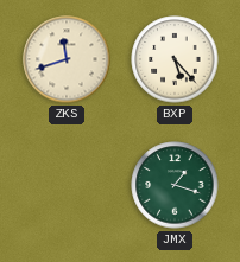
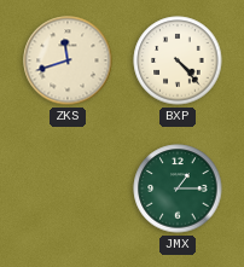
BXP: 5:23 -> 4:23 (178, 60)
JMX: 1:18 -> 1:15 (178, 188)
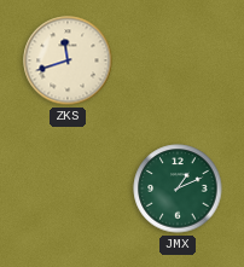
BXP: 4:23 -> none (178, 60)
JMX: 1:15 -> 1:11 (178, 188)
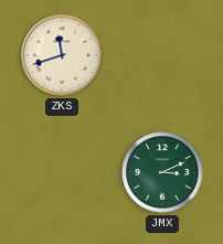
JMX: 1:11 -> 3:11 (162, 172)
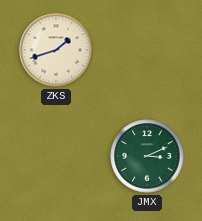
ZKS: 11:42 -> 1:42 (56, 50)
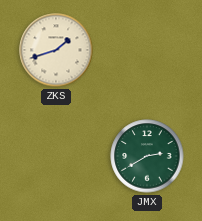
JMX: 3:11 -> 2:40 (147, 156)
